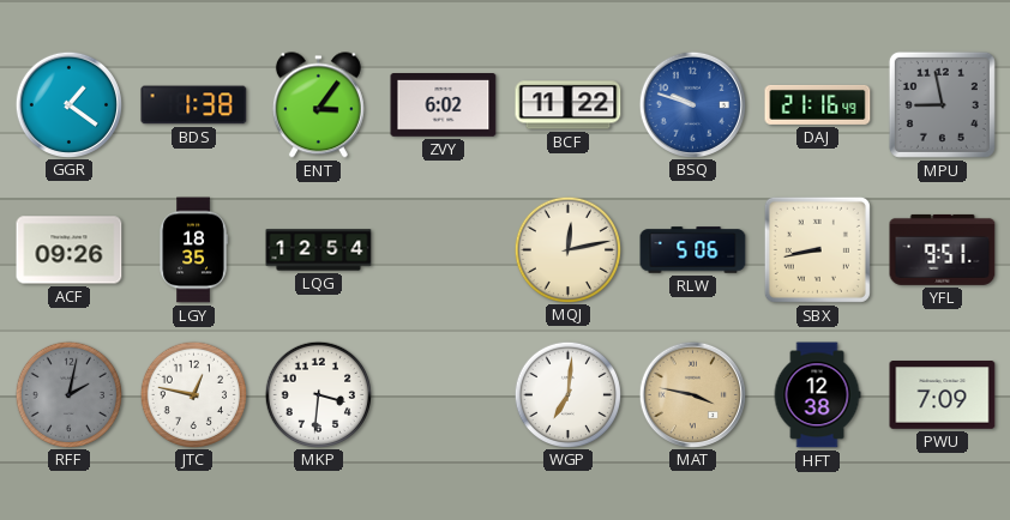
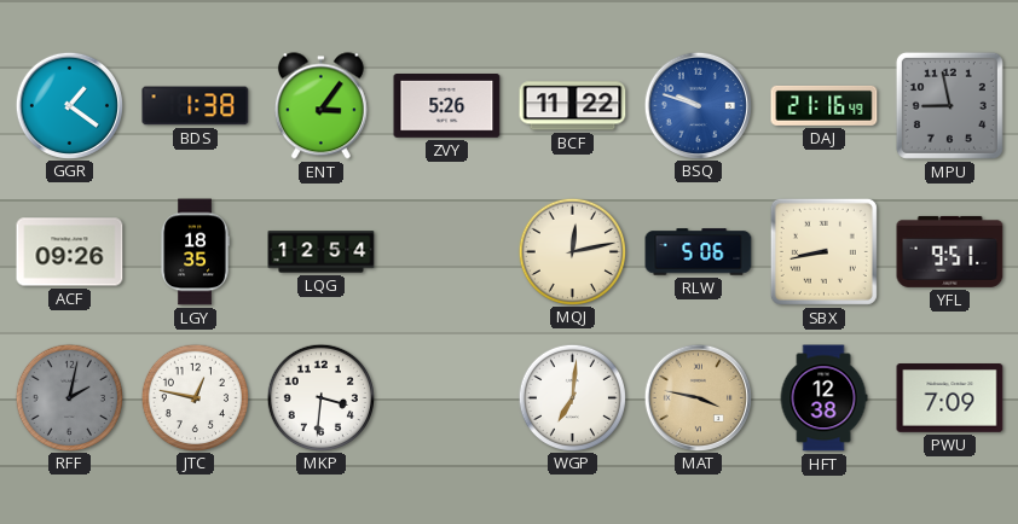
ZVY: 6:02 -> 5:26 (447, 106)
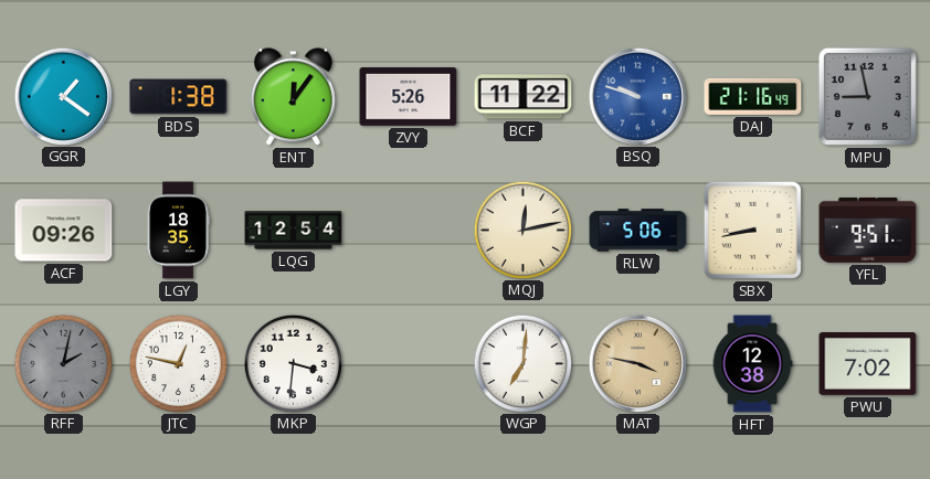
ENT: 3:06 -> 12:06 (293, 97)
PWU: 7:09 -> 7:02 (868, 364)
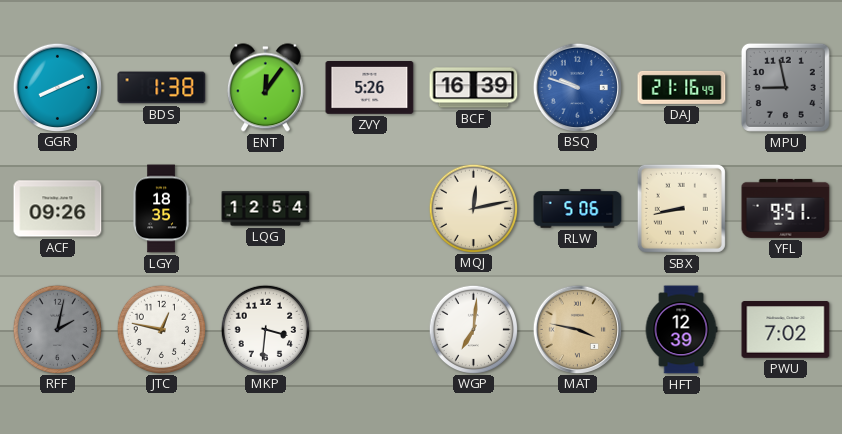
GGR: 1:21 -> 8:11 (57, 87)
BCF: 11:22 -> 16:39 (474, 88)
HFT: 12:38 -> 12:39 (681, 330)
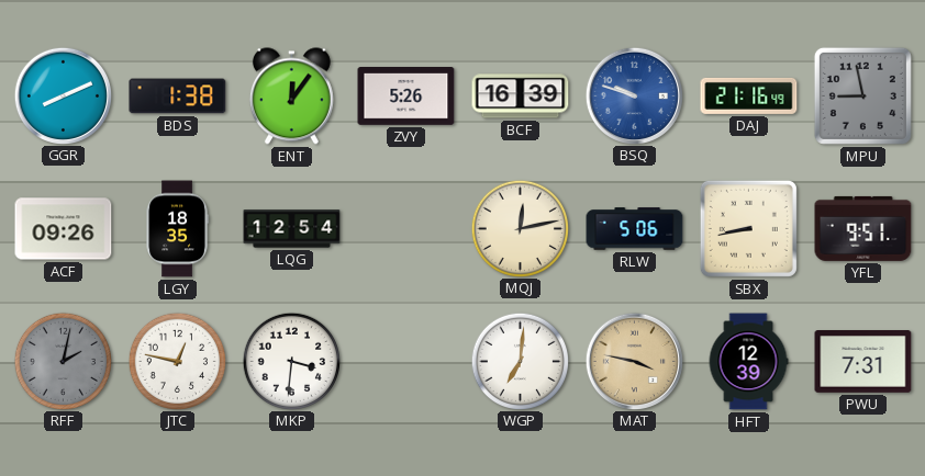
PWU: 7:02 -> 7:31 (863, 362)
